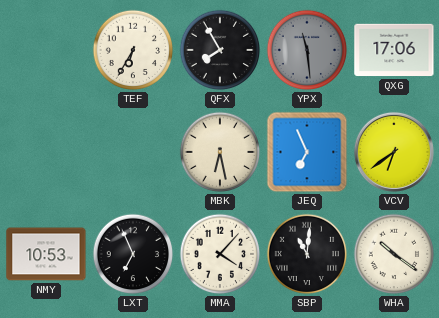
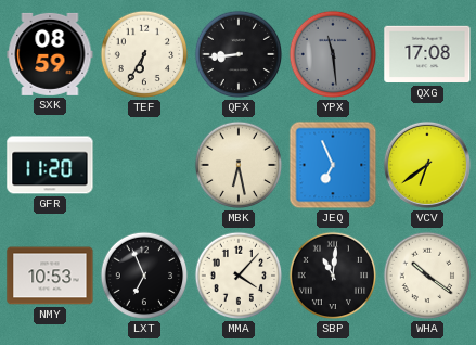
SXK: none -> 08:59 (50, 54)
QFX: 7:55 -> 8:44 (239, 54)
QXG: 17:06 -> 17:08 (427, 54)
GFR: none -> 11:20 (50, 165)
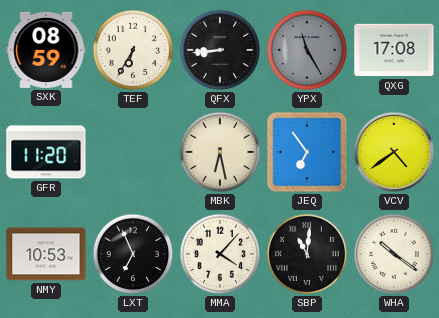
YPX: 11:29 -> 11:25 (307, 50)
JEQ: 6:56 -> 6:54 (307, 152)
VCV: 6:39 -> 4:39 (394, 152)
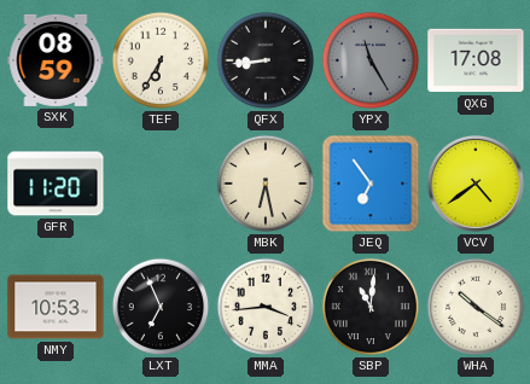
MMA: 4:07 -> 3:44 (266, 307)
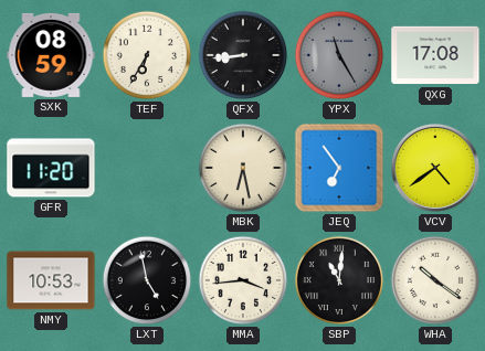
LXT: 6:56 -> 4:58 (147, 280)
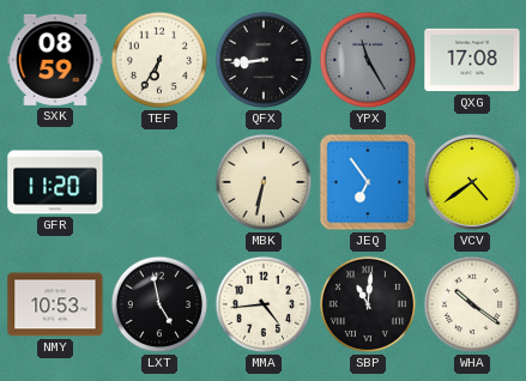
MBK: 6:28 -> 6:32 (264, 182)
MMA: 3:44 -> 4:44 (264, 304)
